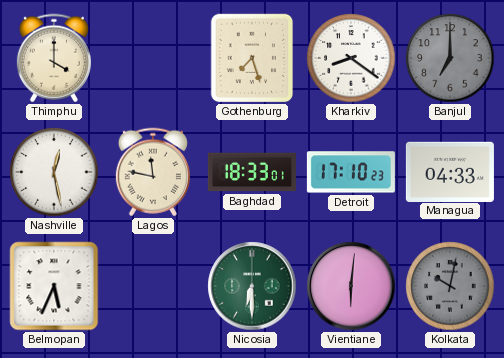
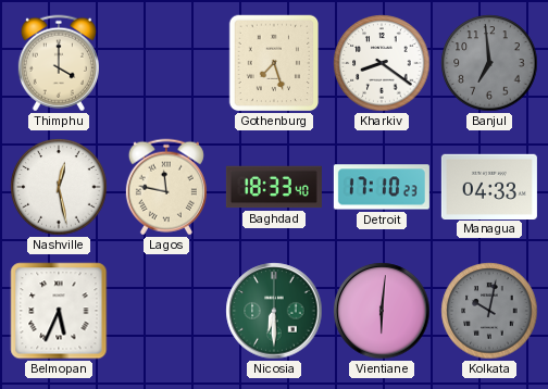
Banjul: 7:00 -> 6:59 (489, 63)
Baghdad: 18:33:01 -> 18:33:40 (274, 187)
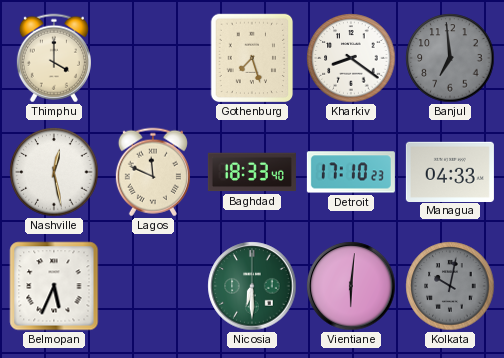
Lagos: 11:47 -> 11:49 (153, 172)
